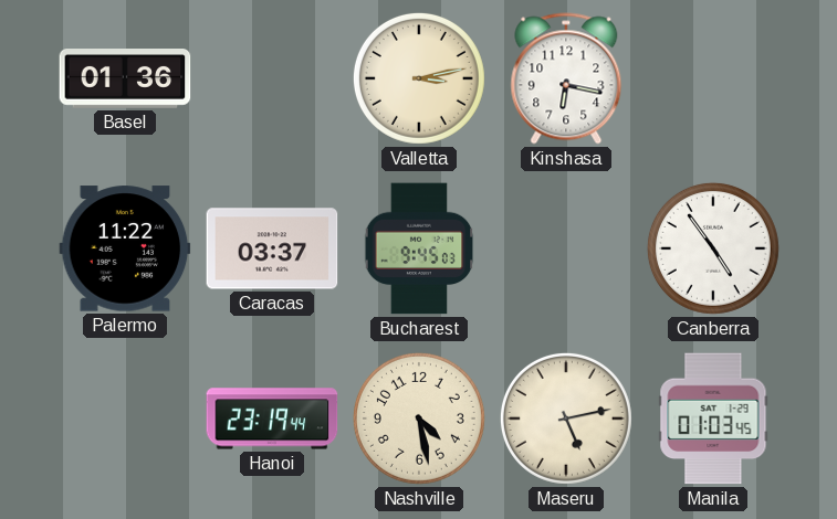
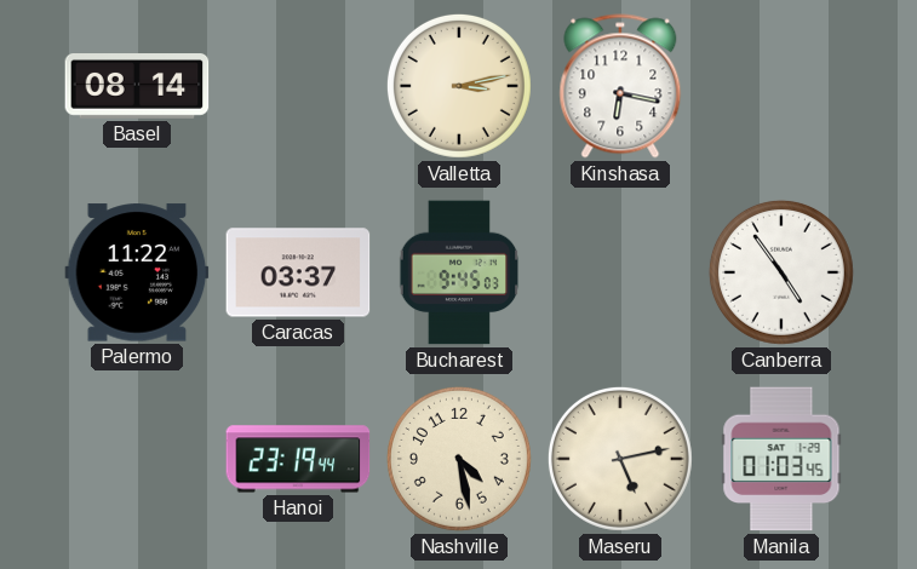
Basel: 01:36 -> 08:14 (137, 87)
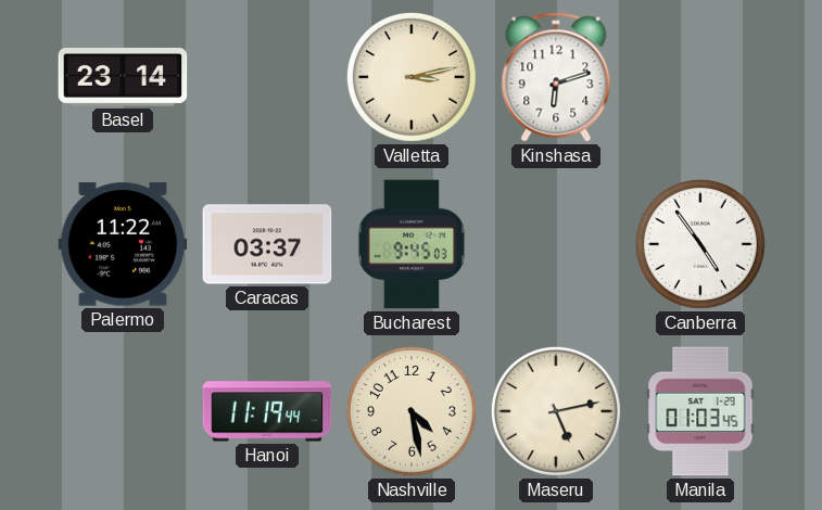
Basel: 08:14 -> 23:14 (123, 78)
Kinshasa: 6:17 -> 6:12 (556, 77)
Hanoi: 23:19 -> 11:19 (267, 411)
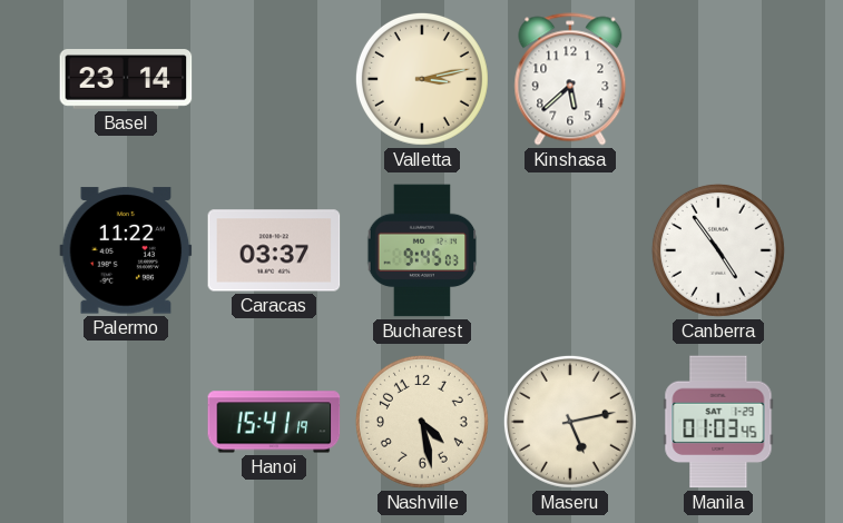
Kinshasa: 6:12 -> 5:38 (570, 79)
Hanoi: 11:19 -> 15:41 (274, 422)
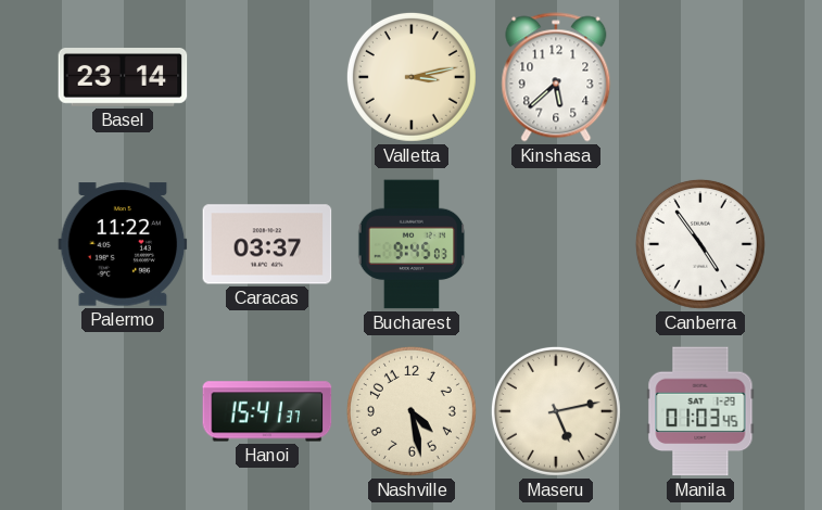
Hanoi: 15:41:19 -> 15:41:37 (267, 411)
